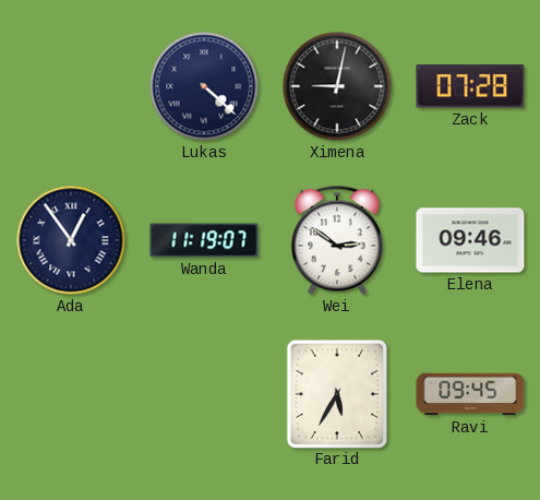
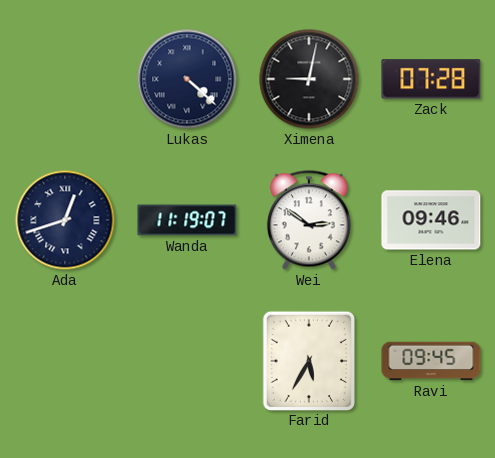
Ada: 12:54 -> 12:42 (65, 220)
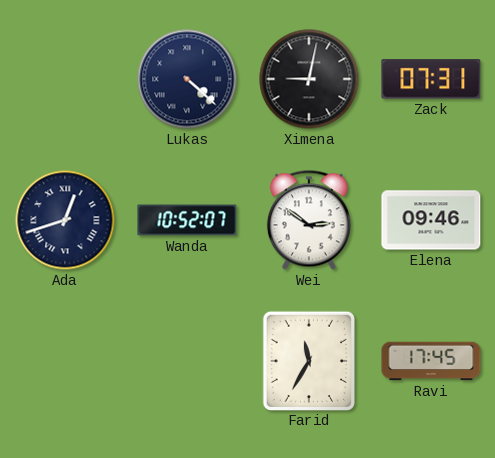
Zack: 07:28 -> 07:31 (431, 79)
Wanda: 11:19 -> 10:52 (187, 220)
Farid: 5:35 -> 11:35 (308, 360)
Ravi: 09:45 -> 17:45 (431, 361)
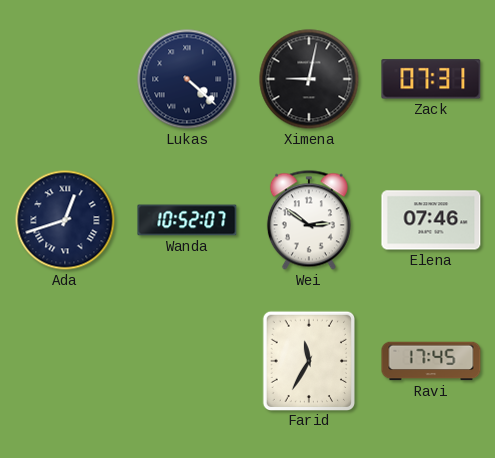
Elena: 09:46 -> 07:46 (431, 220)
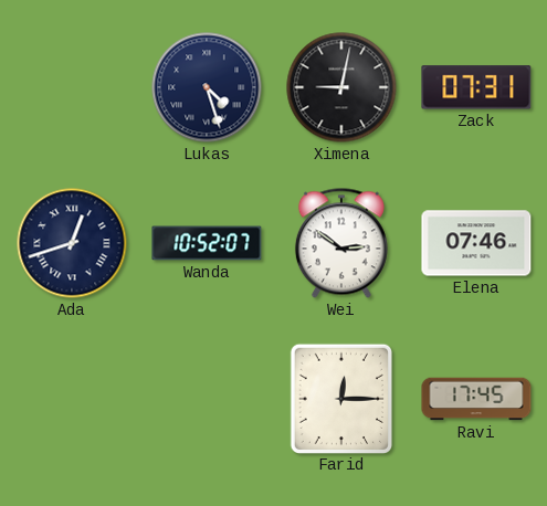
Lukas: 4:22 -> 4:27 (207, 87)
Farid: 11:35 -> 12:15 (340, 398)
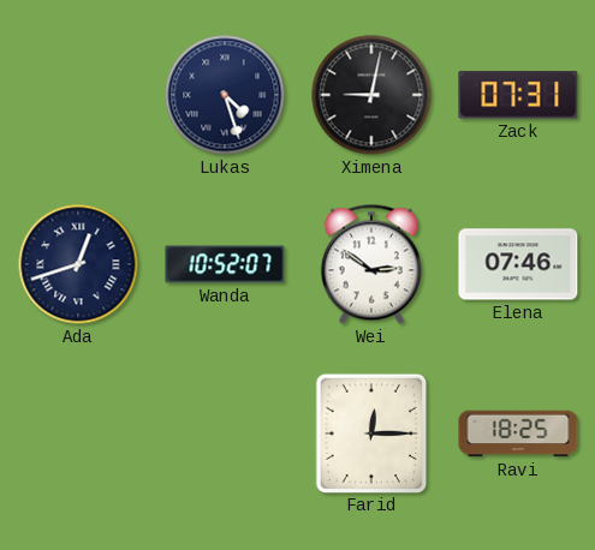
Ravi: 17:45 -> 18:25 (518, 434)
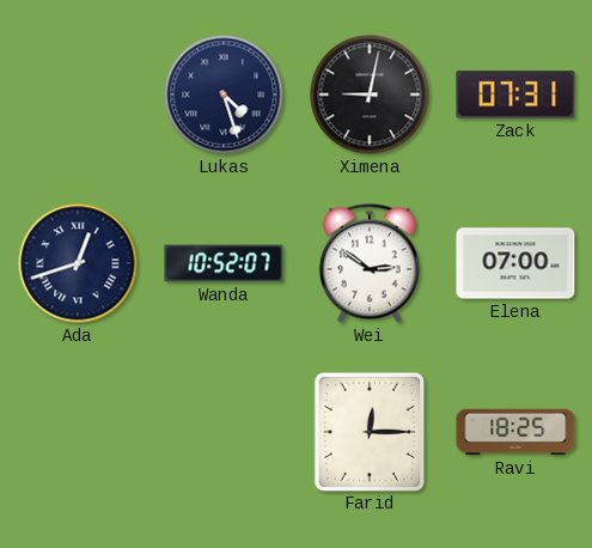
Elena: 07:46 -> 07:00 (515, 263)
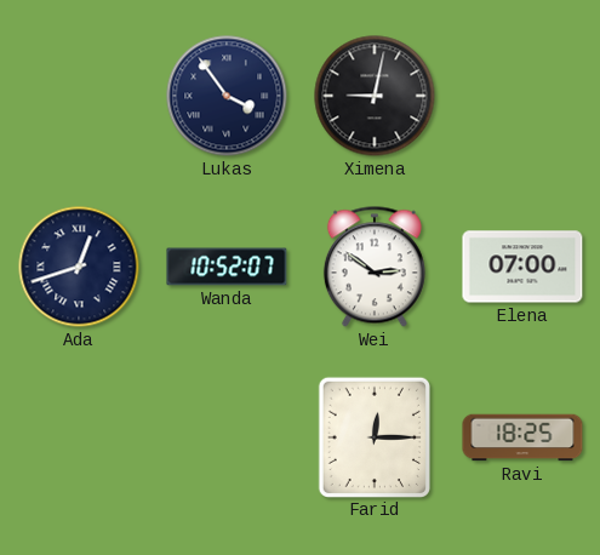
Lukas: 4:27 -> 3:54 (227, 96)
Zack: 07:31 -> none (515, 95)
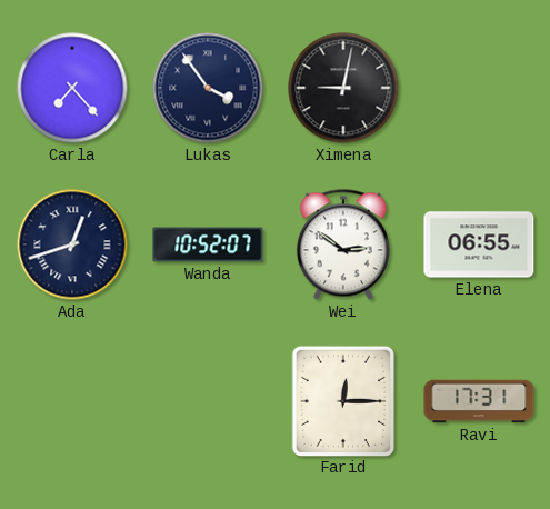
Carla: none -> 7:23 (72, 88)
Elena: 07:00 -> 06:55 (479, 244)
Ravi: 18:25 -> 17:31 (479, 401)
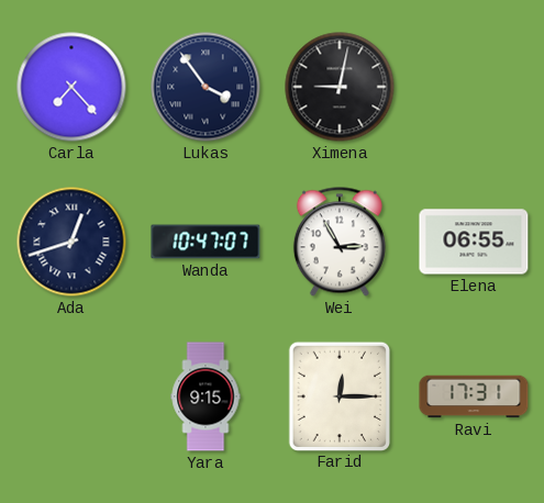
Wanda: 10:52 -> 10:47 (206, 242)
Wei: 2:51 -> 2:55 (340, 242)
Yara: none -> 9:15 (206, 396)
